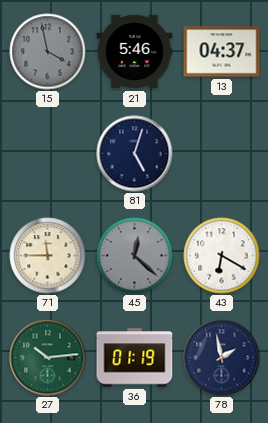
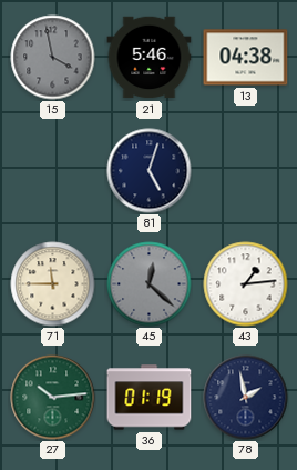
13: 04:37 -> 04:38 (246, 58)
43: 6:20 -> 1:14 (246, 284)
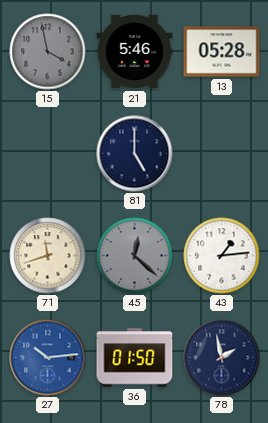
13: 04:38 -> 05:28 (222, 52)
81: 5:03 -> 5:00 (135, 154)
71: 11:45 -> 11:42 (48, 256)
27 dial: green -> blue (48, 358)
36: 01:19 -> 01:50 (135, 358)
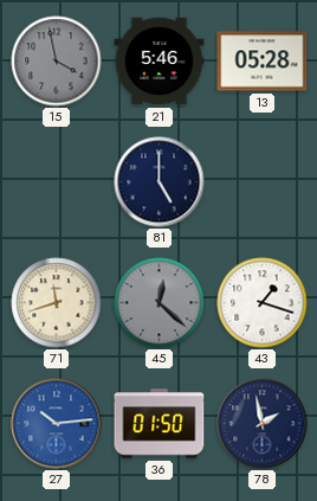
43: 1:14 -> 1:18 (263, 303)
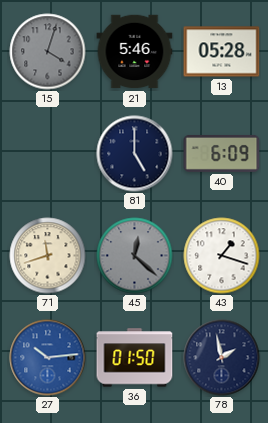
15: 3:58 -> 4:03 (48, 52)
40: none -> 6:09 (222, 153)
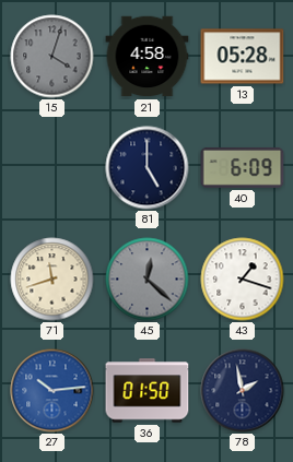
21: 5:46 -> 4:58 (148, 57)
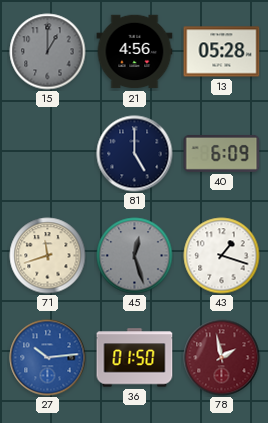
15: 4:03 -> 1:00 (48, 52)
21: 4:58 -> 4:56 (135, 52)
45: 12:22 -> 12:27 (135, 256)
78 dial: navy -> burgundy (222, 358)
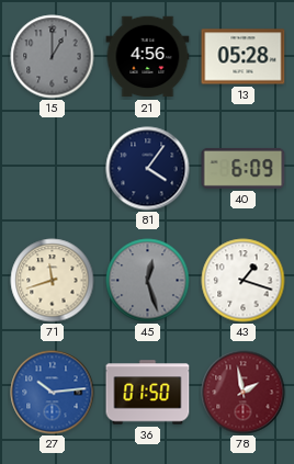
81: 5:00 -> 4:06 (148, 169)
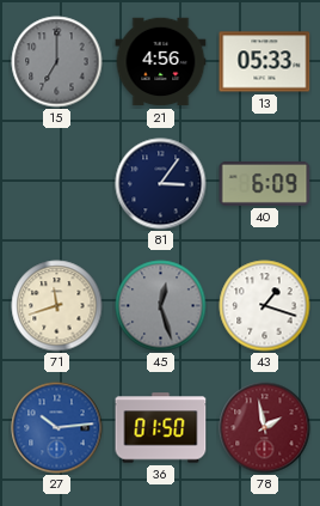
15: 1:00 -> 7:00 (57, 62)
13: 05:28 -> 05:33 (265, 62)
81: 4:06 -> 3:06 (161, 184)
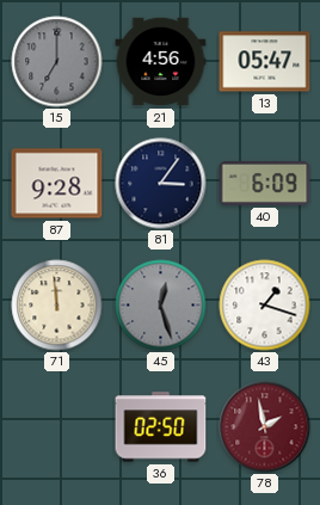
13: 05:33 -> 05:47 (265, 62)
87: none -> 9:28 (57, 184)
71: 11:42 -> 11:59 (57, 306)
27: 10:14 -> none (57, 428)
36: 01:50 -> 02:50 (161, 427)
